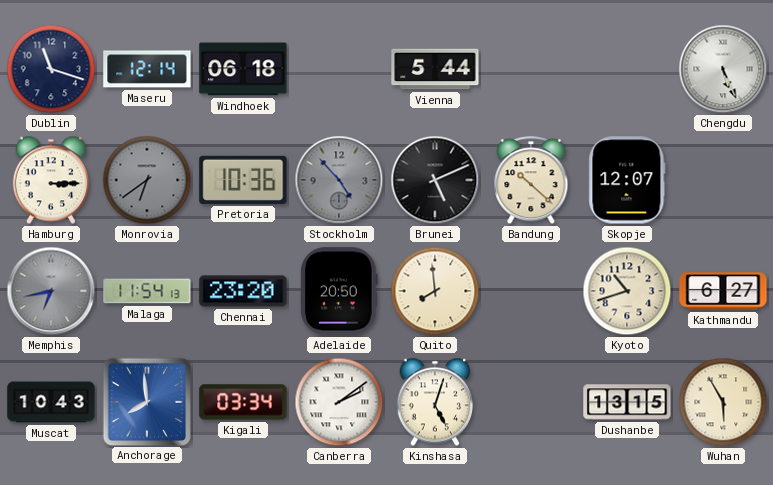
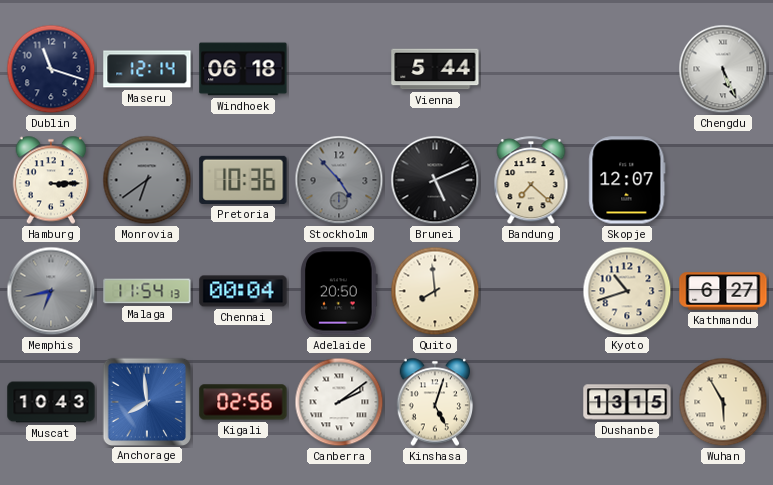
Bandung: 10:22 -> 7:22 (531, 181)
Chennai: 23:20 -> 00:04 (243, 291)
Kigali: 03:34 -> 02:56 (243, 402)
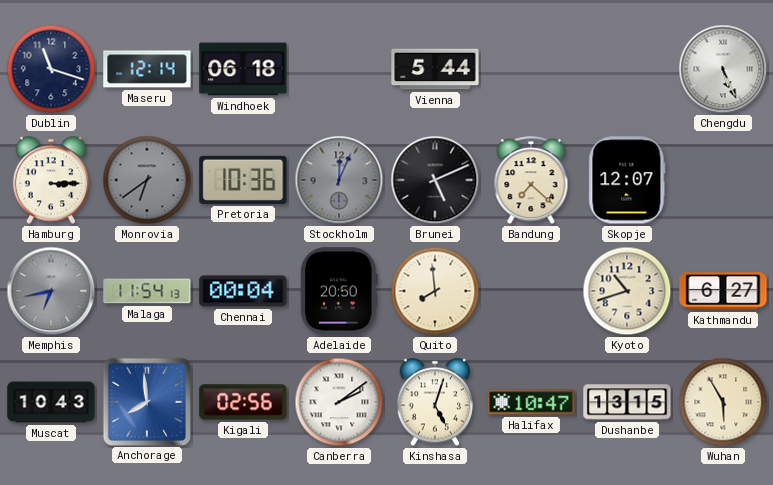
Stockholm: 4:53 -> 12:04 (339, 180)
Halifax: none -> 10:47 (531, 402)
